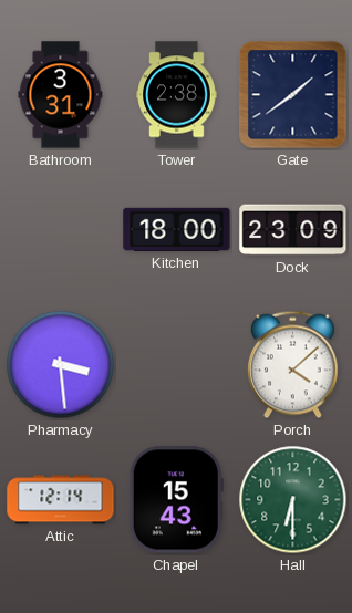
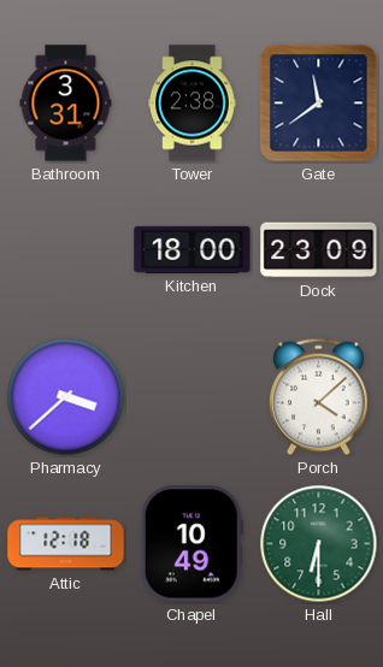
Gate: 1:39 -> 11:39 (319, 104)
Pharmacy: 3:29 -> 3:38 (66, 397)
Attic: 12:14 -> 12:18 (66, 544)
Chapel: 15:43 -> 10:49 (191, 544)
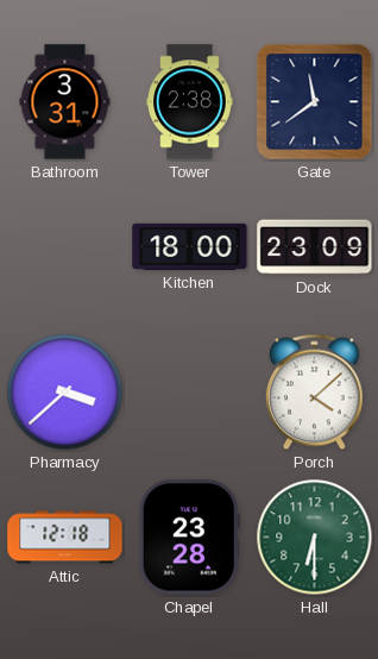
Chapel: 10:49 -> 23:28 (189, 538)
